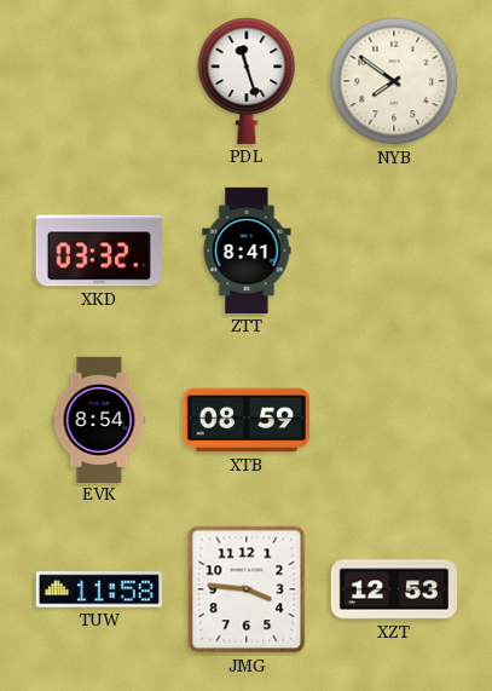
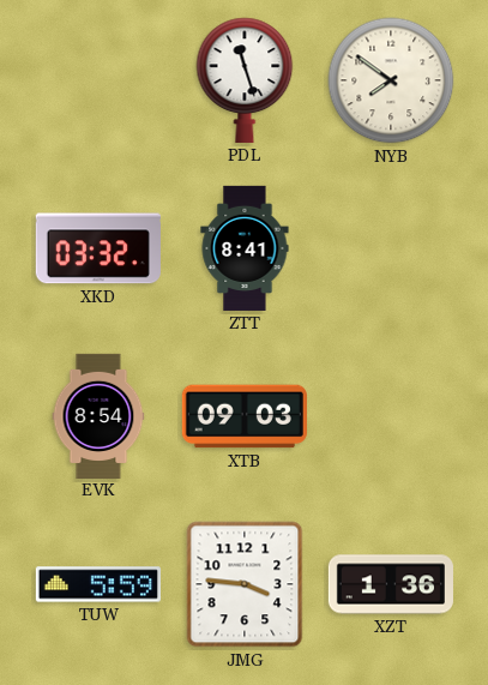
XTB: 08:59 -> 09:03 (245, 416)
TUW: 11:58 -> 5:59 (98, 584)
XZT: 12:53 -> 1:36 (391, 584)
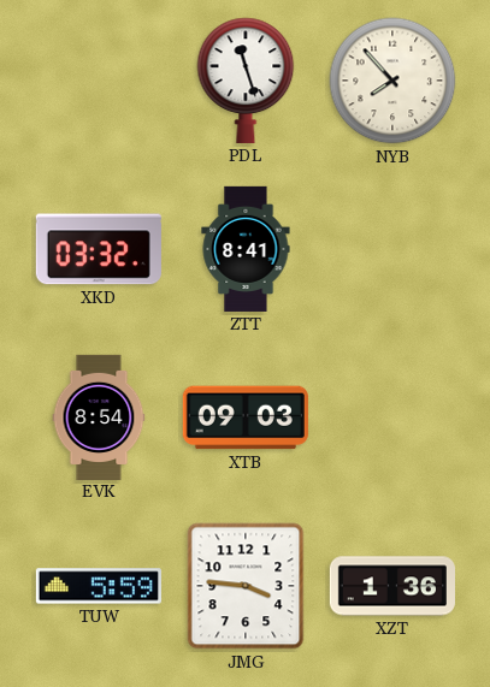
NYB: 7:51 -> 7:53 (392, 81)
